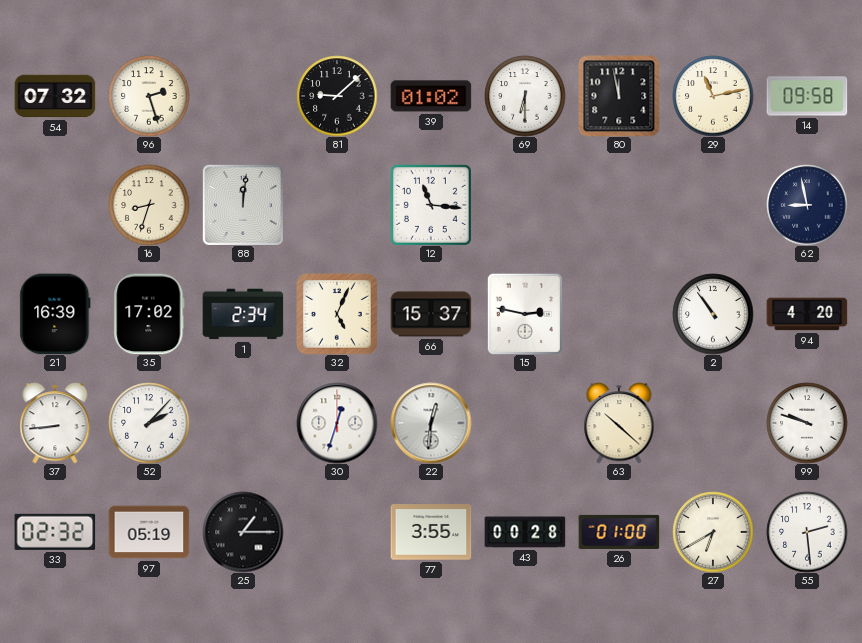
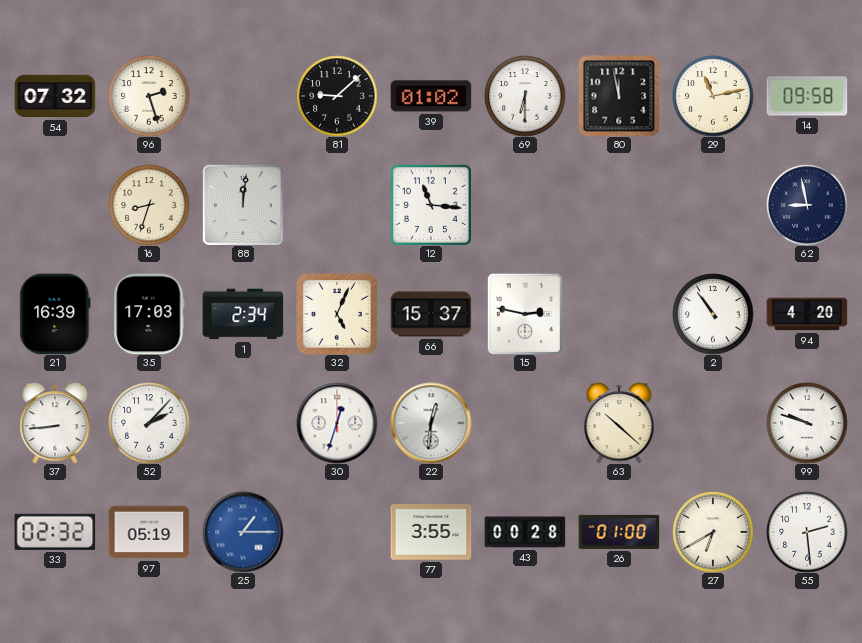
35: 17:02 -> 17:03 (149, 314)
25 dial: black -> blue (243, 532)
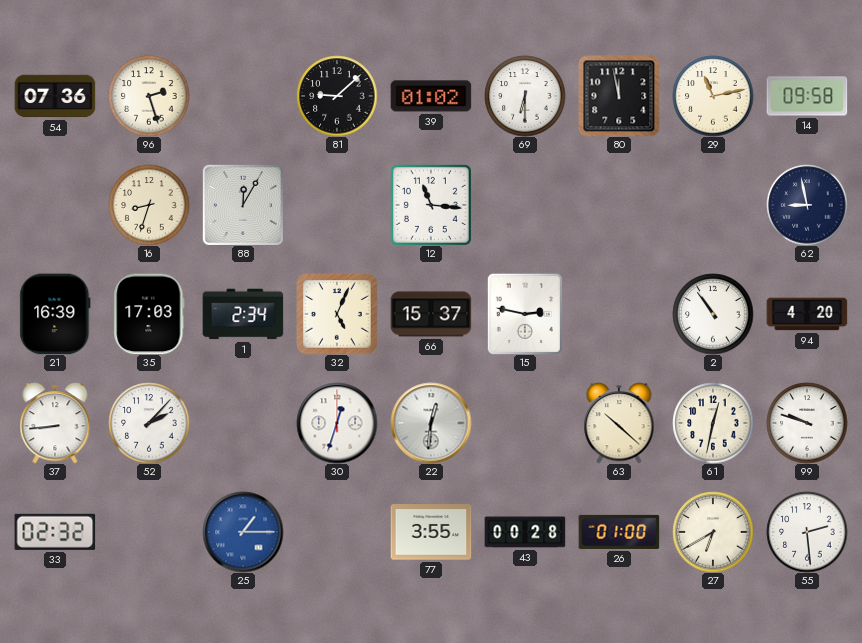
54: 07:32 -> 07:36 (55, 96)
88: 12:01 -> 12:05 (243, 205)
61: none -> 12:32 (713, 423)
97: 05:19 -> none (149, 532)
